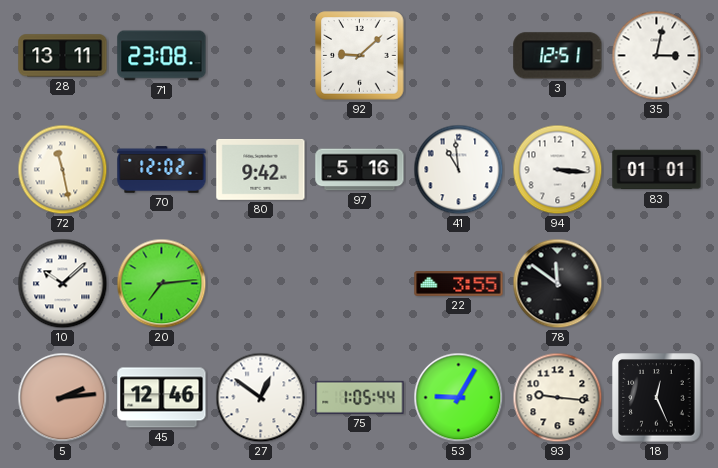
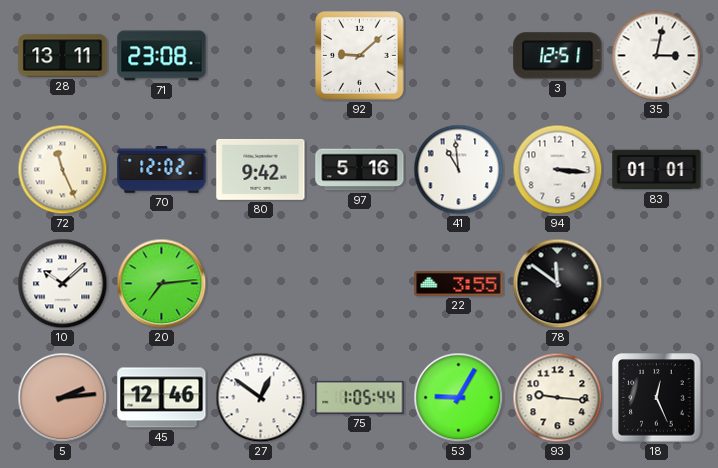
72: 11:28 -> 11:26 (63, 170)
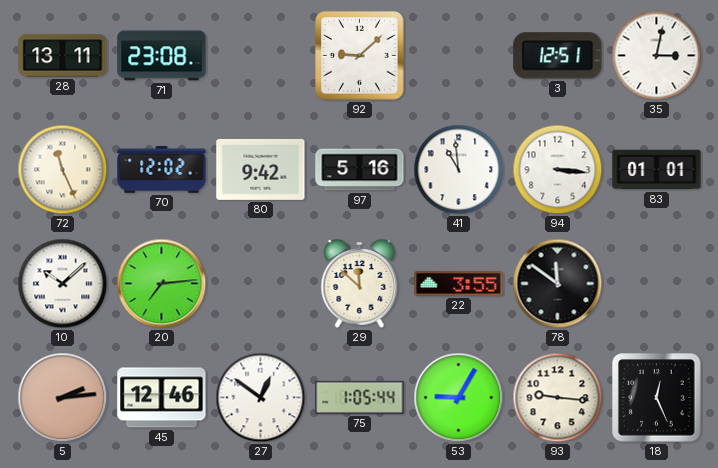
29: none -> 11:52 (360, 284)
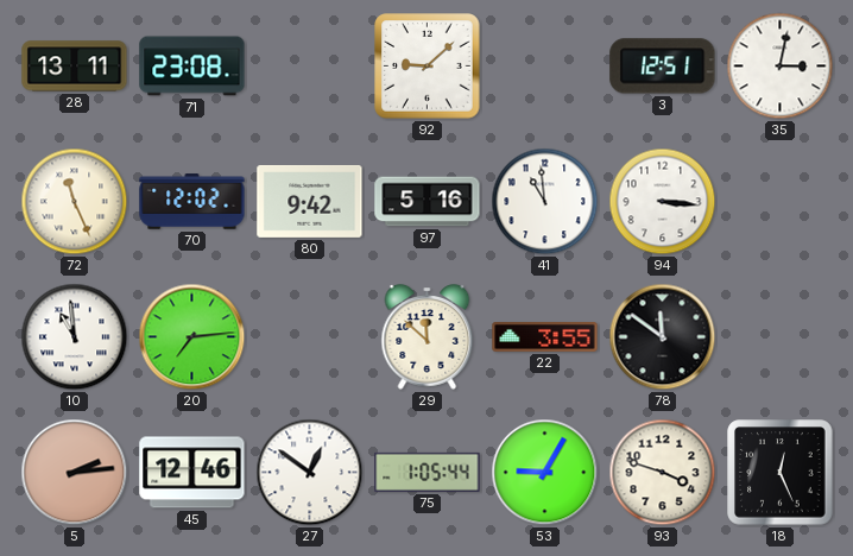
83: 01:01 -> none (657, 170)
10: 10:08 -> 10:59 (75, 337)
93: 9:16 -> 3:48 (663, 473)
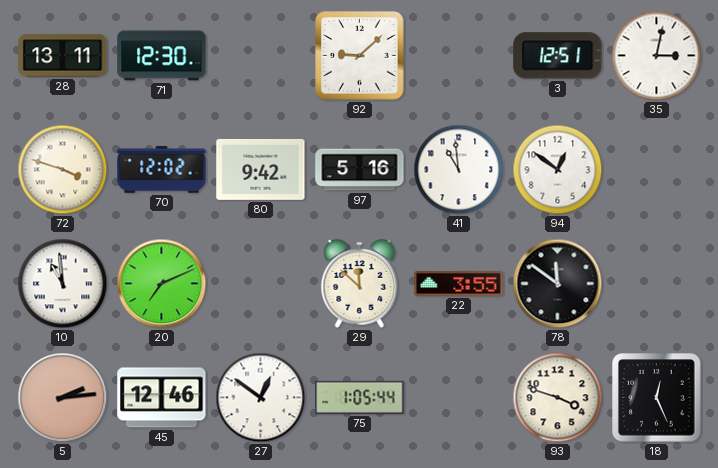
71: 23:08 -> 12:30 (162, 56)
72: 11:26 -> 3:48 (63, 170)
94: 3:16 -> 12:51 (558, 170)
20: 7:14 -> 7:11 (162, 284)
53: 9:05 -> none (545, 473)
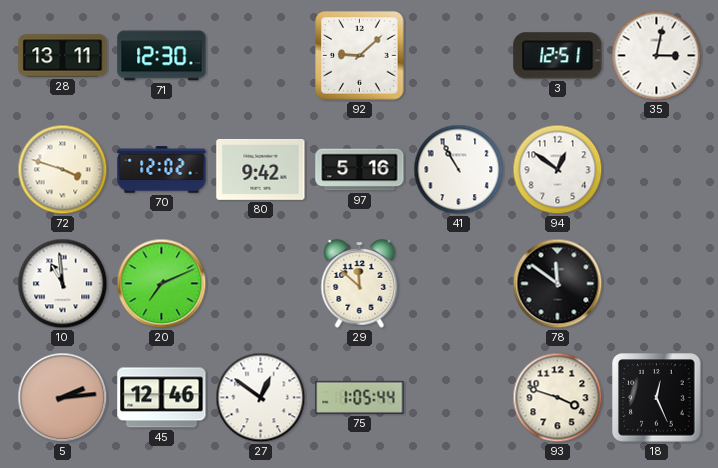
41: 10:59 -> 10:55 (459, 170)
22: 3:55 -> none (459, 284)
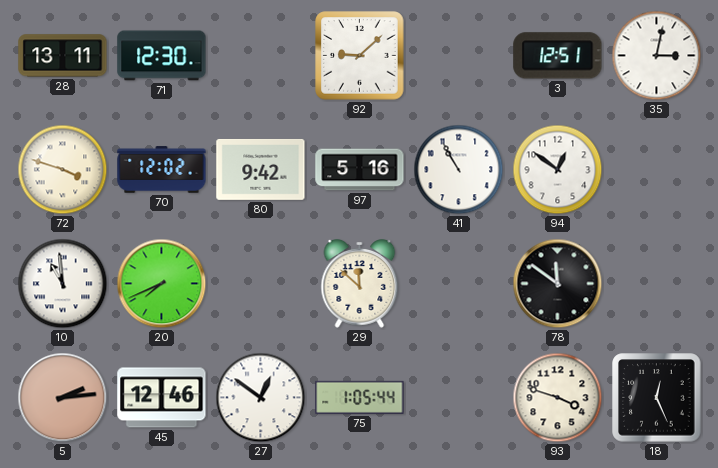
20: 7:11 -> 7:41 (162, 284)
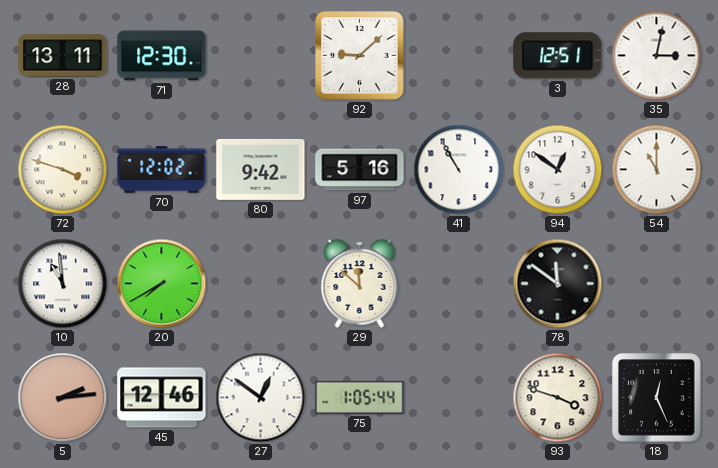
54: none -> 11:00 (657, 170)
20: 7:41 -> 7:40 (162, 284)
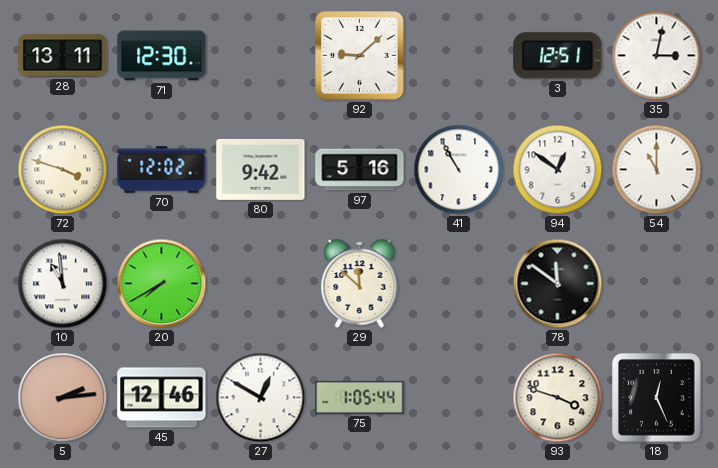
27: 12:51 -> 12:50 (261, 398)
